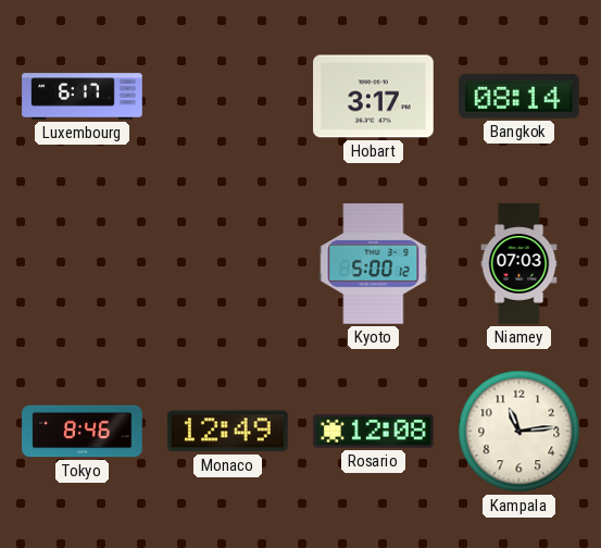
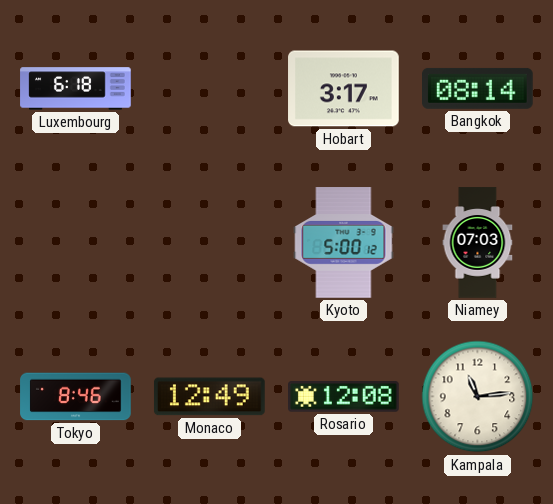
Luxembourg: 6:17 -> 6:18 (76, 89)
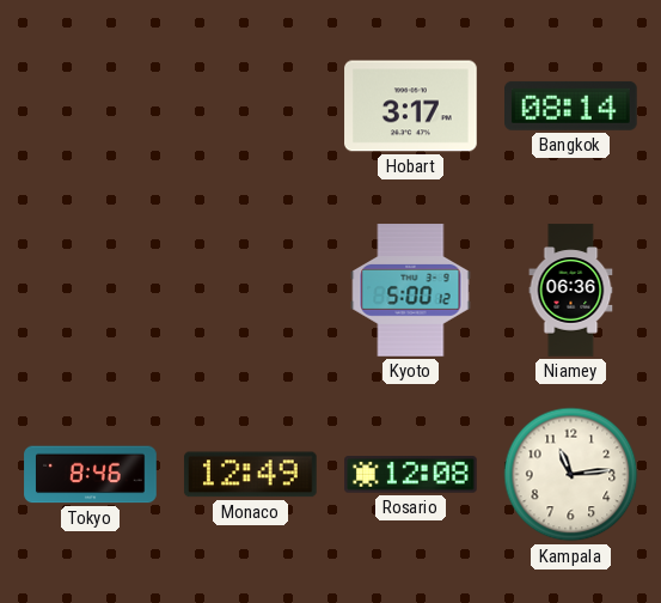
Luxembourg: 6:18 -> none (76, 89)
Niamey: 07:03 -> 06:36 (571, 291)
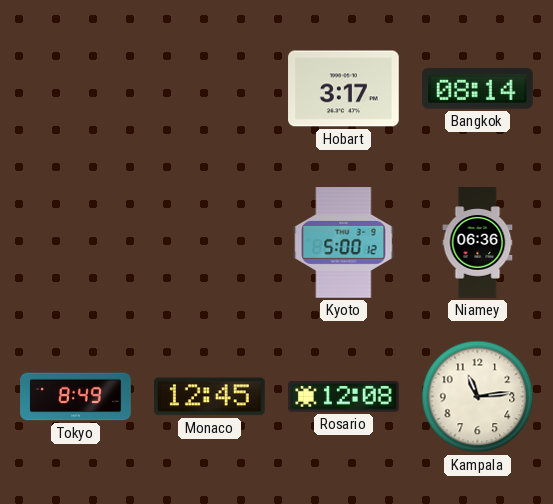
Tokyo: 8:46 -> 8:49 (76, 397)
Monaco: 12:49 -> 12:45 (210, 397)
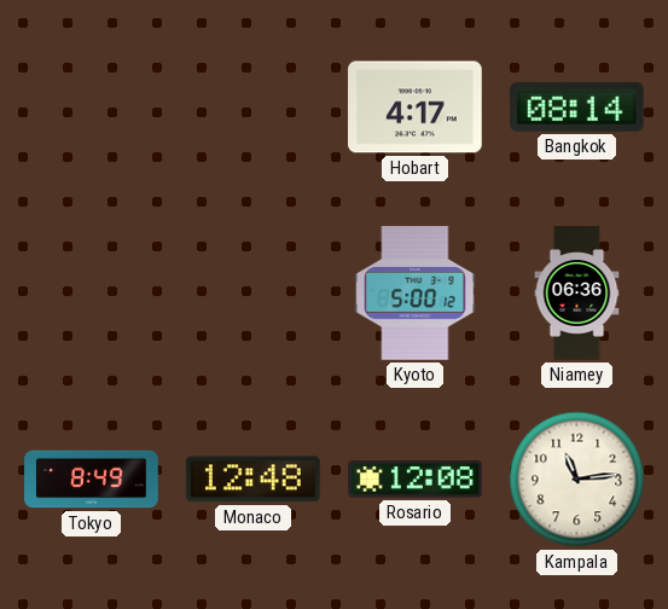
Hobart: 3:17 -> 4:17 (416, 108)
Monaco: 12:45 -> 12:48 (254, 480)
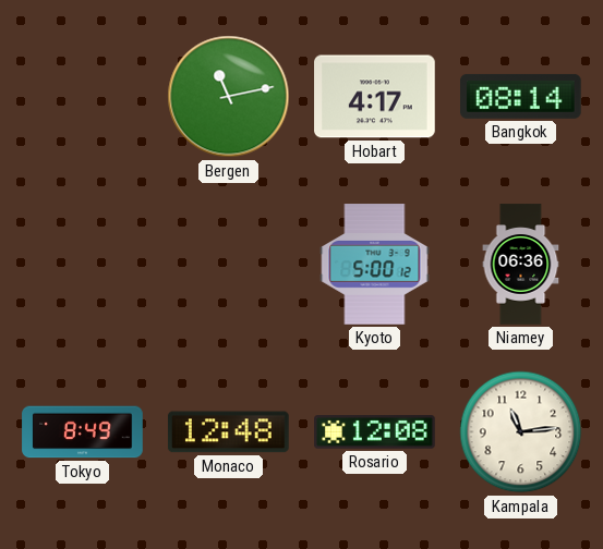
Bergen: none -> 11:13 (229, 97)
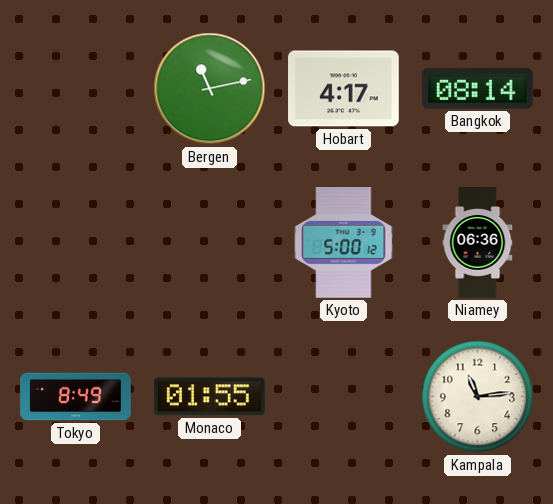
Monaco: 12:48 -> 01:55 (210, 397)
Rosario: 12:08 -> none (375, 432)
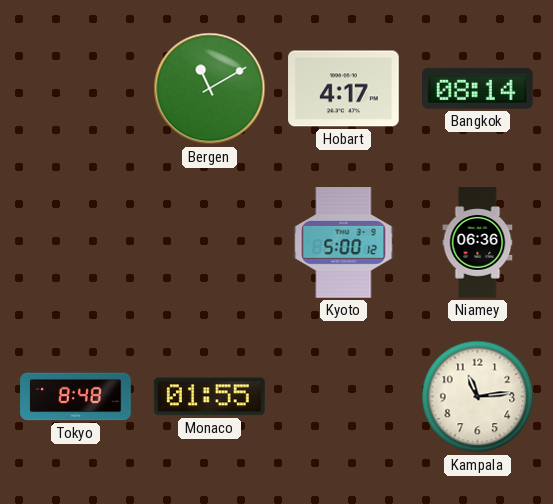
Bergen: 11:13 -> 11:10 (210, 89)
Tokyo: 8:49 -> 8:48 (76, 397)
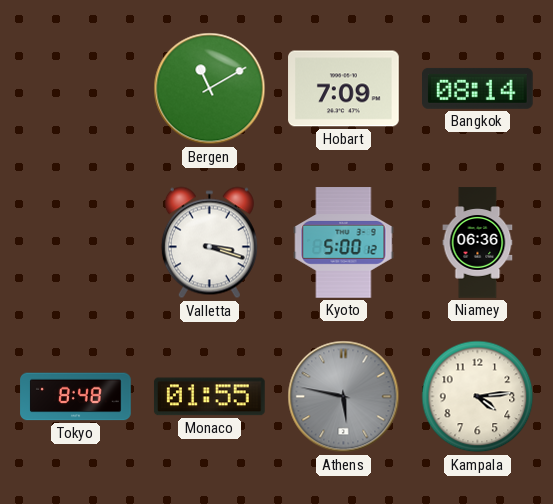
Hobart: 4:17 -> 7:09 (344, 89)
Valletta: none -> 3:18 (209, 243)
Athens: none -> 5:47 (344, 397)
Kampala: 11:14 -> 4:14 (478, 397)
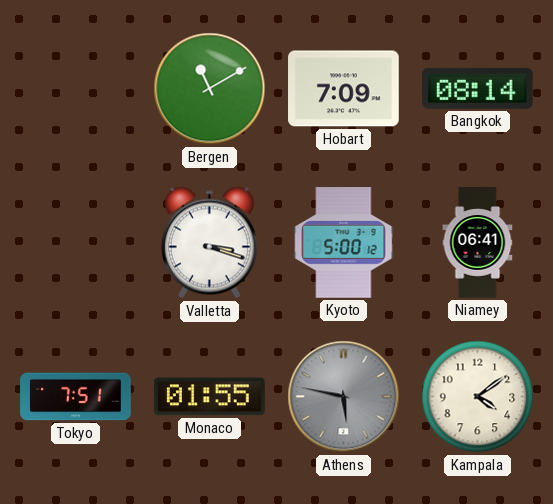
Niamey: 06:36 -> 06:41 (478, 243)
Tokyo: 8:48 -> 7:51 (76, 397)
Kampala: 4:14 -> 4:09 (478, 397)
